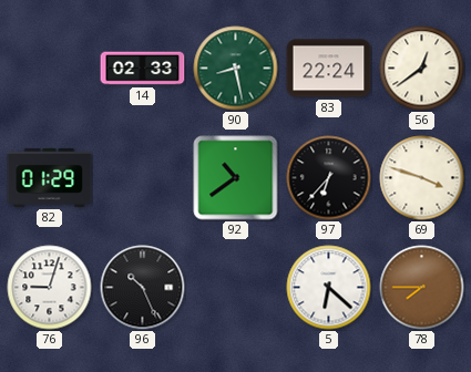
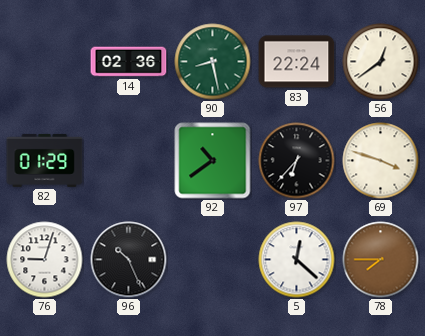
14: 02:33 -> 02:36 (129, 62)
5: 6:22 -> 12:22 (297, 260)
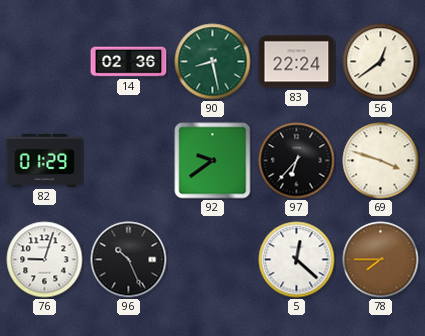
92: 10:39 -> 9:39 (213, 161)
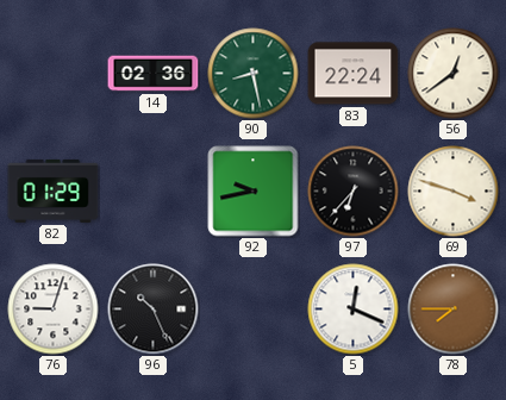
92: 9:39 -> 9:43 (254, 192)
5: 12:22 -> 12:19 (354, 310)
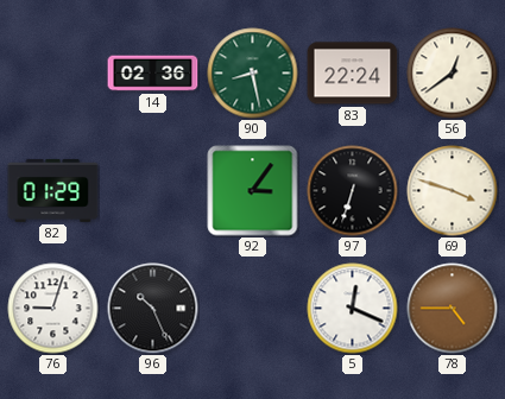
92: 9:43 -> 3:06 (253, 191)
97: 6:37 -> 6:33 (353, 191)
78: 7:45 -> 4:45 (453, 309)
